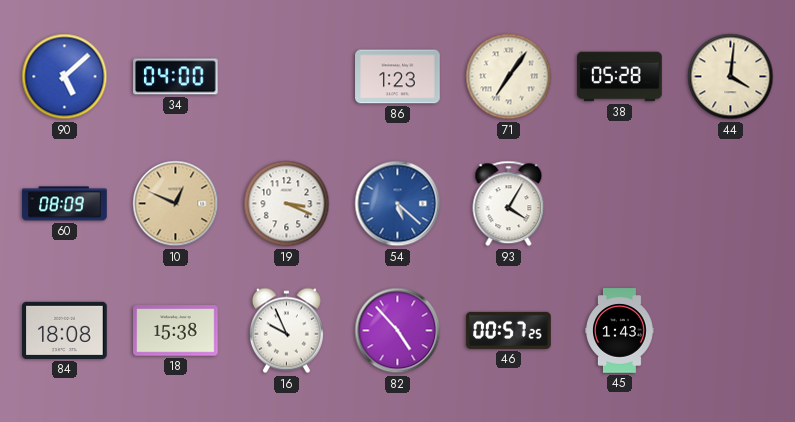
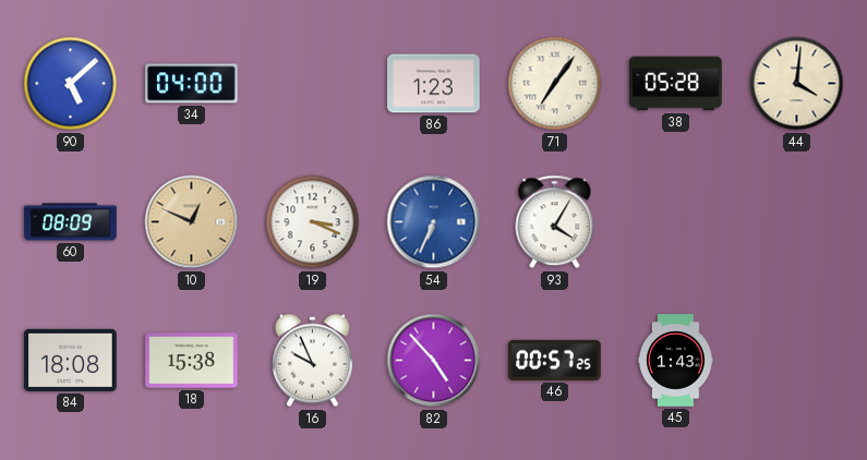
54: 5:22 -> 6:34 (434, 222)
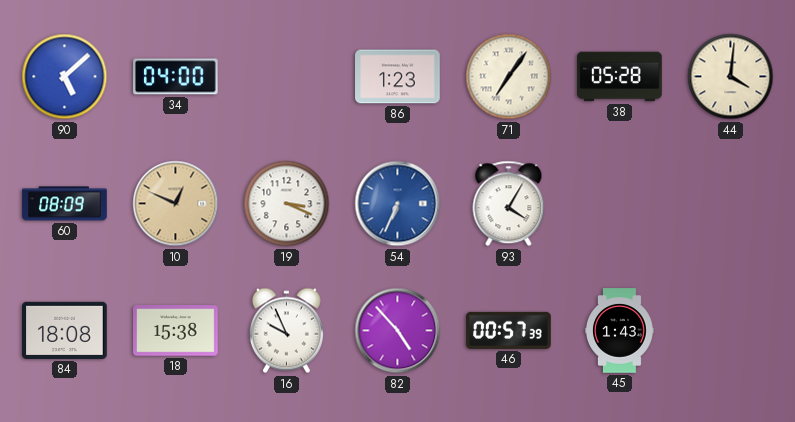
46: 00:57:25 -> 00:57:39 (509, 330)
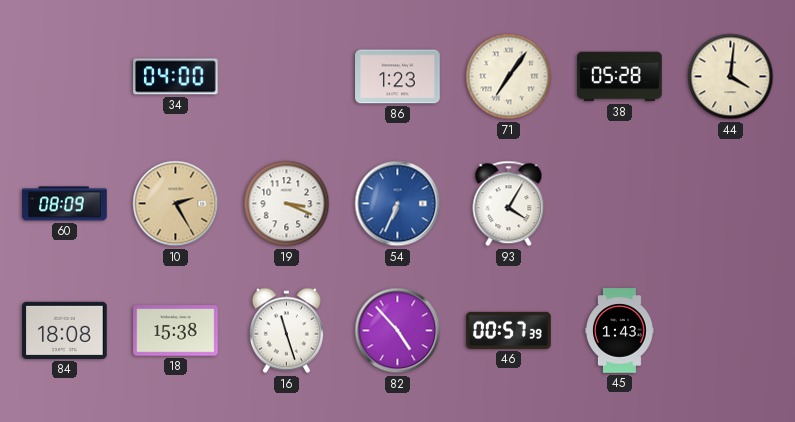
90: 5:08 -> none (65, 77)
10: 12:49 -> 2:25 (176, 204)
16: 9:56 -> 11:27 (286, 331)
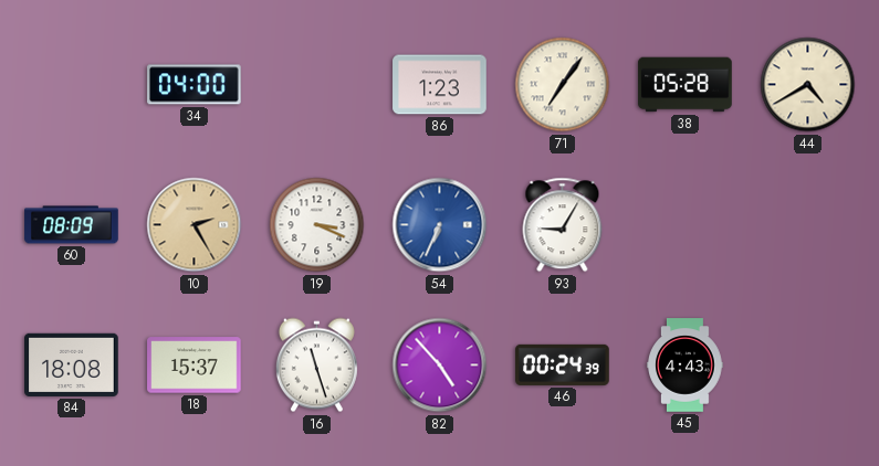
44: 4:01 -> 4:40 (808, 85)
93: 4:05 -> 9:05 (563, 225)
18: 15:38 -> 15:37 (195, 366)
46: 00:57 -> 00:24 (563, 364)
45: 1:43 -> 4:43 (686, 366)
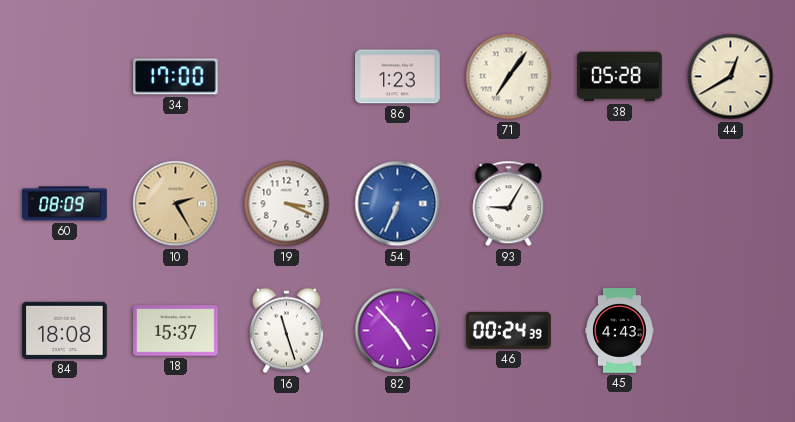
34: 04:00 -> 17:00 (176, 77)
44: 4:40 -> 12:40 (731, 77)
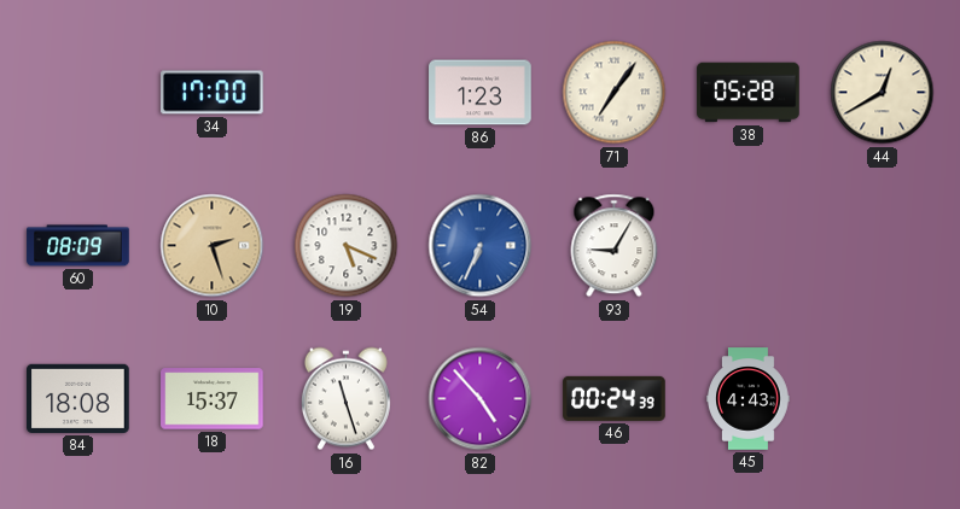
10: 2:25 -> 2:27 (213, 246)
19: 3:19 -> 5:19 (347, 246)
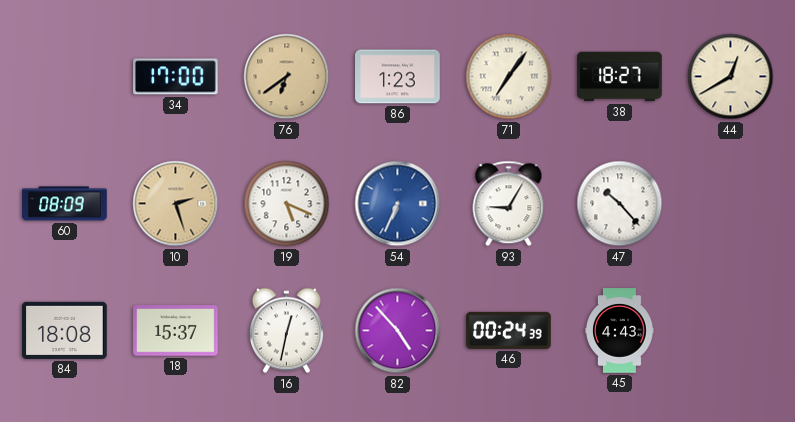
76: none -> 6:39 (287, 77)
38: 05:28 -> 18:27 (620, 77)
47: none -> 10:23 (620, 204)
16: 11:27 -> 12:32 (286, 331)
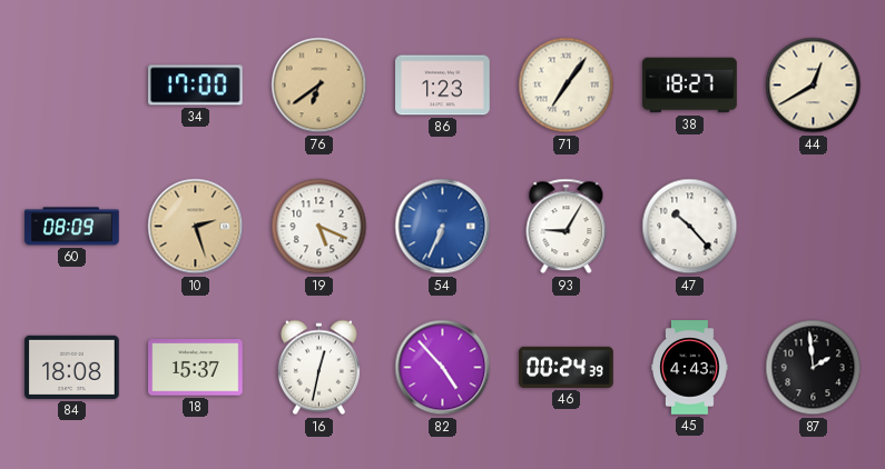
87: none -> 1:59 (814, 368)
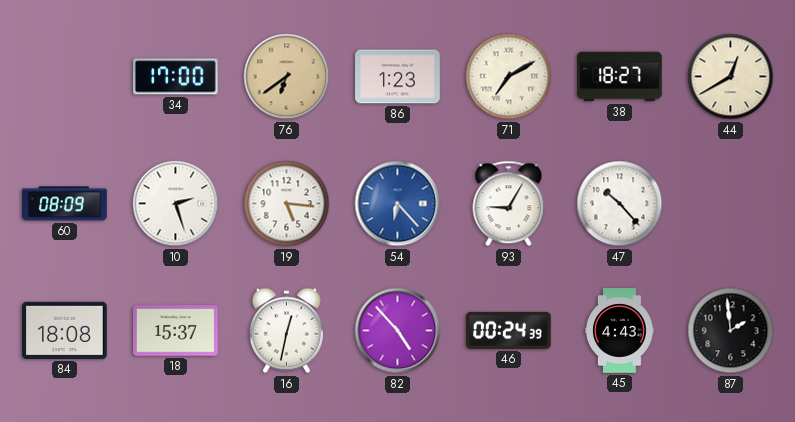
71: 7:06 -> 7:10 (509, 77)
10 dial: champagne -> white (176, 204)
19: 5:19 -> 5:16 (287, 204)
54: 6:34 -> 6:23 (398, 204)
